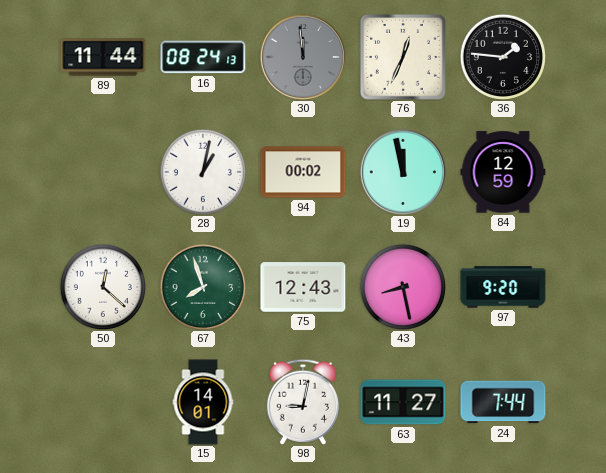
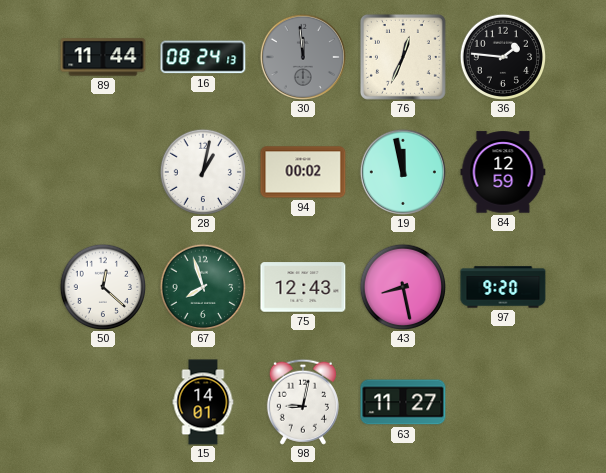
24: 7:44 -> none (503, 402)
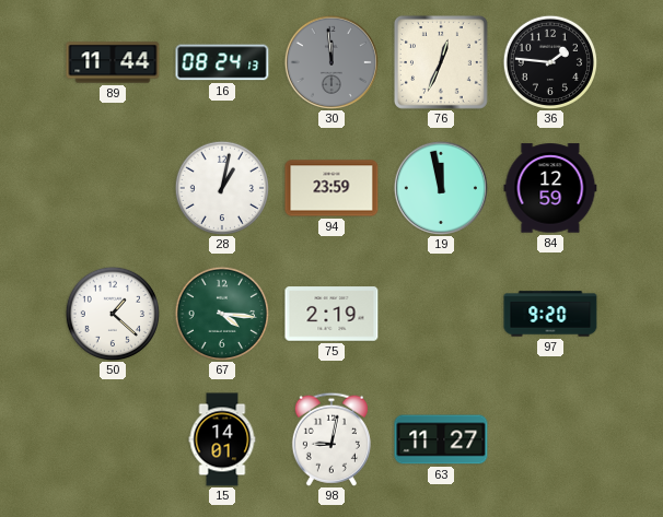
94: 00:02 -> 23:59 (331, 188)
50: 12:22 -> 1:22 (112, 313)
67: 7:57 -> 4:16 (221, 313)
75: 12:43 -> 2:19 (331, 314)
43: 8:28 -> none (402, 286)
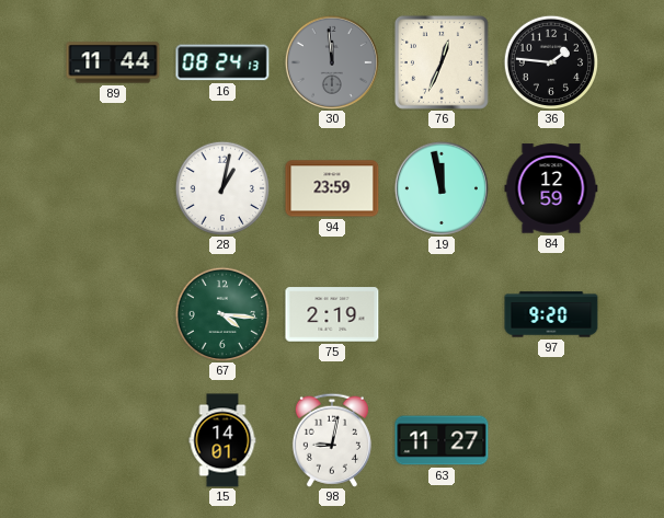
50: 1:22 -> none (112, 313)
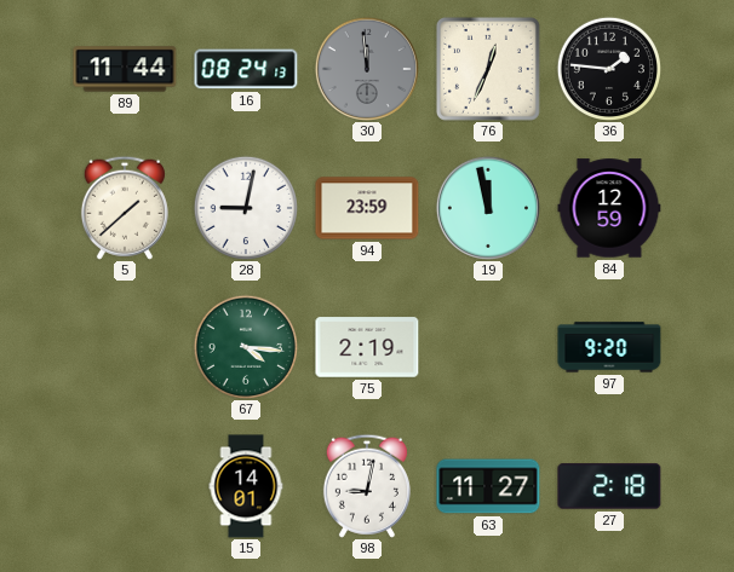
5: none -> 1:38 (125, 208)
28: 1:02 -> 9:02 (245, 207)
27: none -> 2:18 (609, 486)
